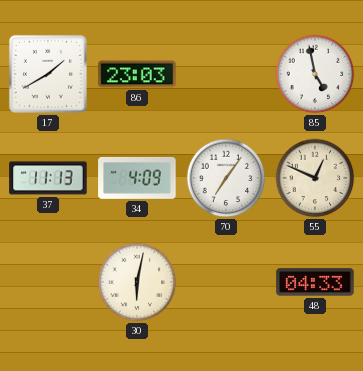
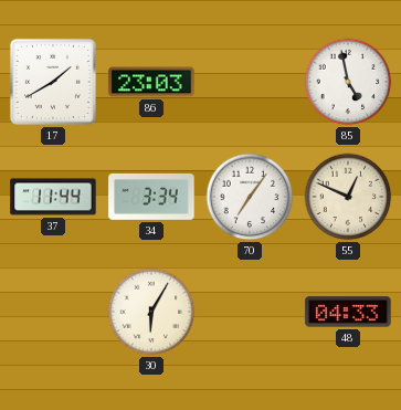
37: 11:13 -> 11:44 (53, 197)
34: 4:09 -> 3:34 (151, 197)
30: 6:02 -> 6:05 (151, 312)
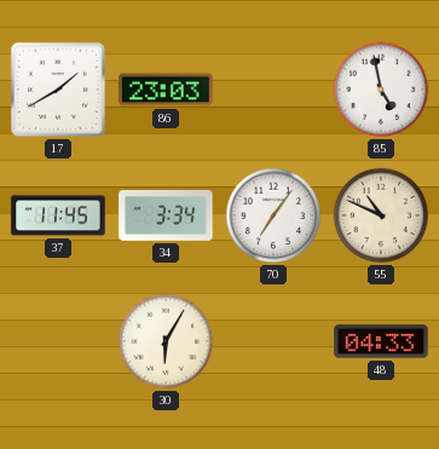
37: 11:44 -> 11:45 (58, 215)
55: 12:49 -> 10:49 (381, 215)
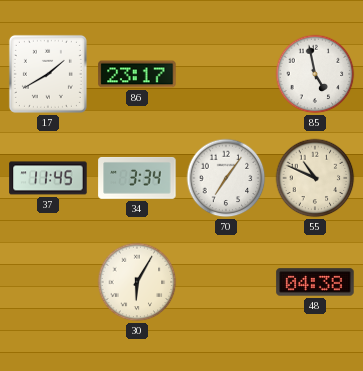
86: 23:03 -> 23:17 (137, 74)
48: 04:33 -> 04:38 (315, 282)
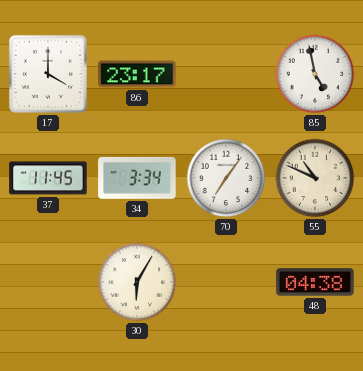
17: 1:40 -> 4:00 (48, 74)
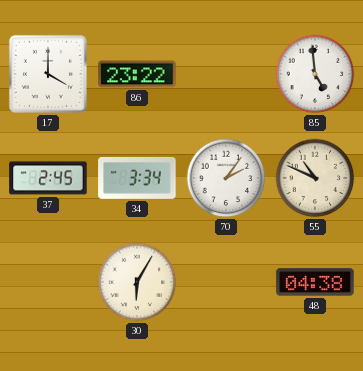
86: 23:17 -> 23:22 (137, 74)
85: 4:58 -> 4:59 (315, 74)
37: 11:45 -> 2:45 (48, 178)
70: 7:06 -> 2:06 (226, 178)
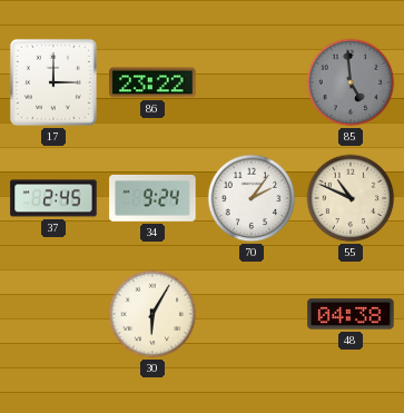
17: 4:00 -> 3:00 (53, 82)
85 dial: white -> grey (351, 82)
34: 3:34 -> 9:24 (152, 198)
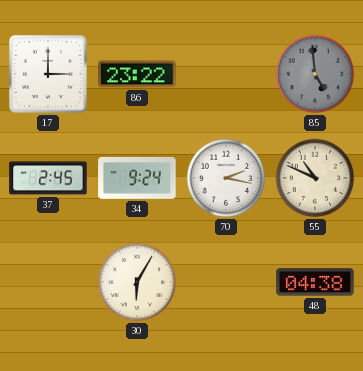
70: 2:06 -> 2:17 (226, 178)
